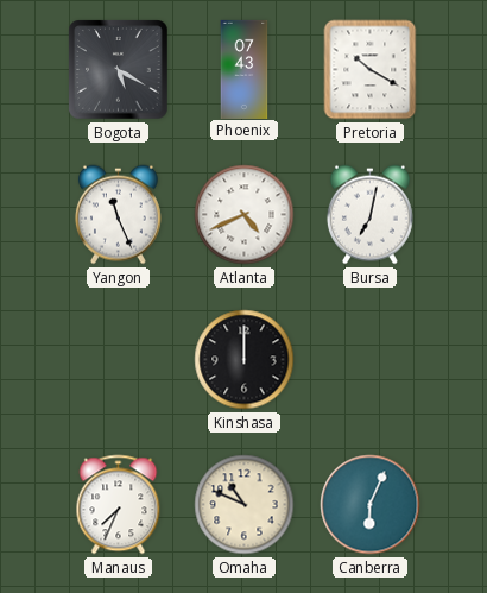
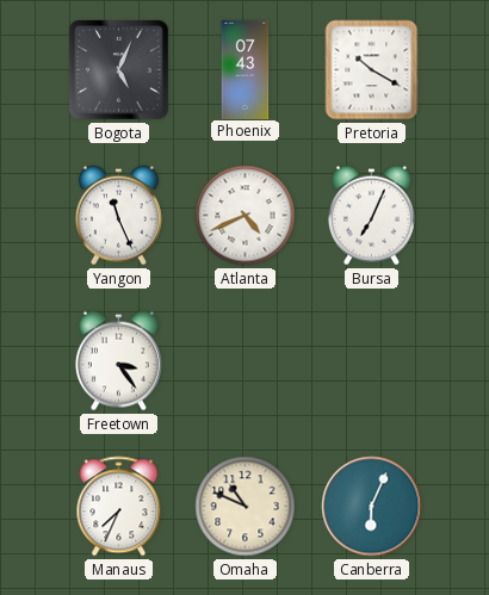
Bogota: 5:20 -> 5:04 (119, 70)
Bursa: 7:02 -> 7:04 (371, 216)
Freetown: none -> 3:24 (118, 361)
Kinshasa: 12:00 -> none (245, 360)
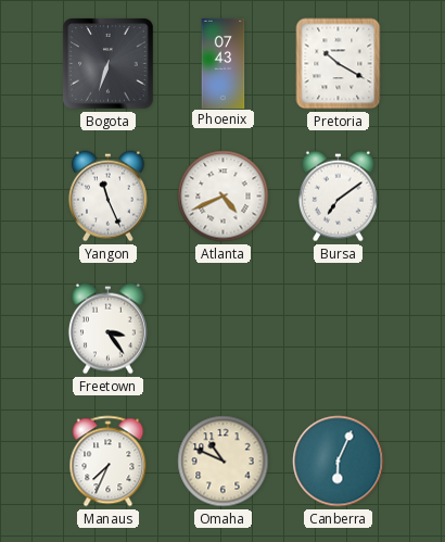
Bogota: 5:04 -> 6:33 (109, 64)
Bursa: 7:04 -> 7:09 (338, 197)
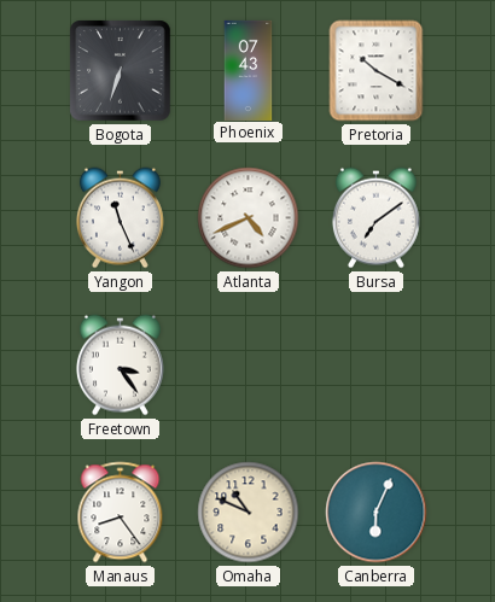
Manaus: 7:34 -> 8:24 (121, 513)
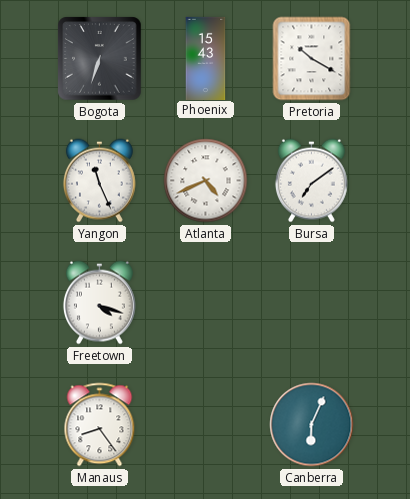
Phoenix: 07:43 -> 15:43 (206, 58)
Freetown: 3:24 -> 4:18 (99, 303)
Omaha: 10:49 -> none (249, 513)
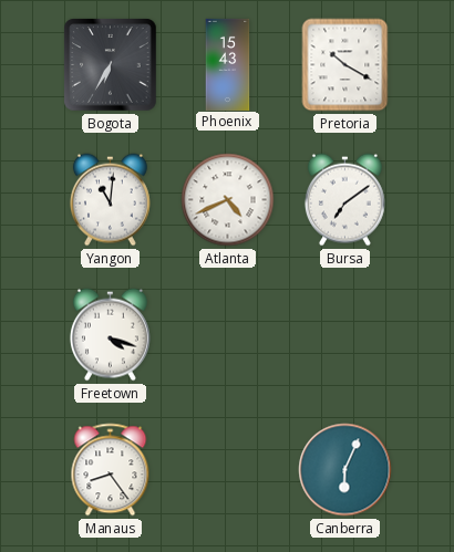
Bogota: 6:33 -> 6:35 (111, 65)
Yangon: 11:26 -> 11:01 (110, 200)
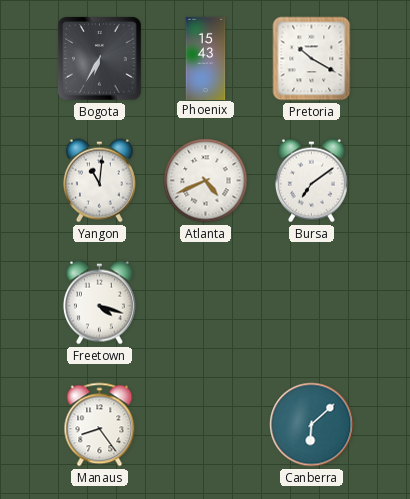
Canberra: 6:04 -> 6:08 (312, 425)
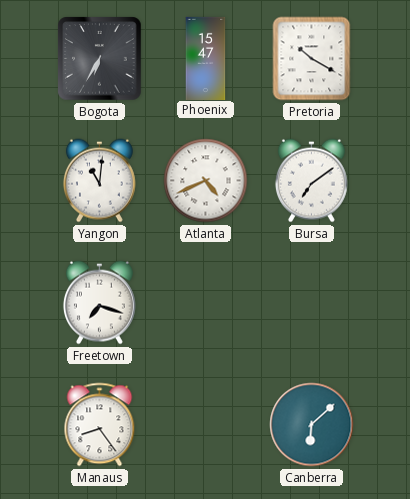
Phoenix: 15:43 -> 15:47 (206, 58)
Freetown: 4:18 -> 7:18 (99, 303)
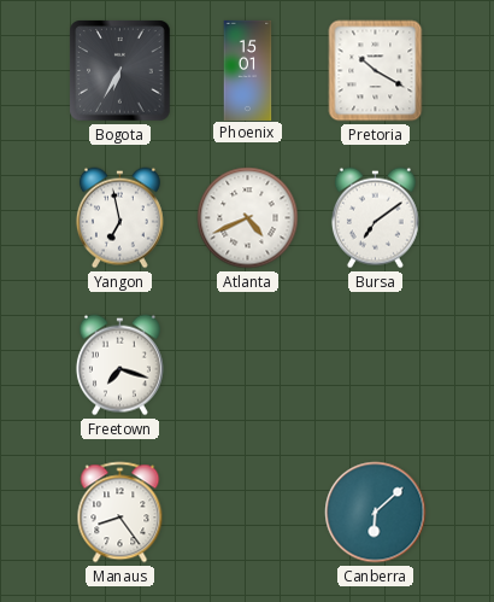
Phoenix: 15:47 -> 15:01 (248, 70)
Yangon: 11:01 -> 6:58 (119, 218)
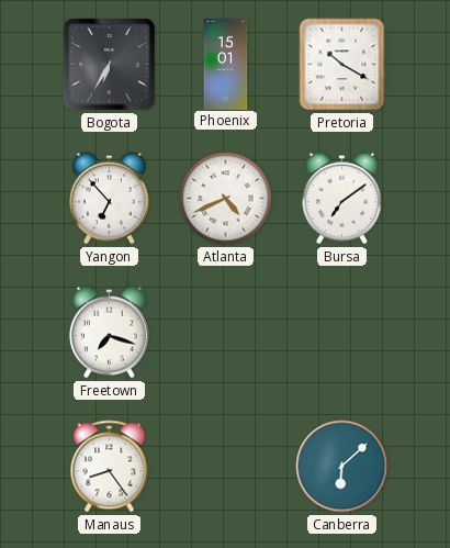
Yangon: 6:58 -> 6:53 (109, 199)
